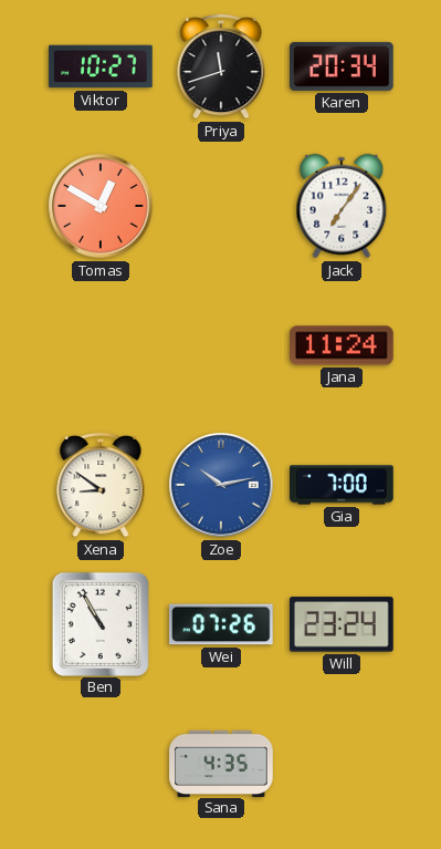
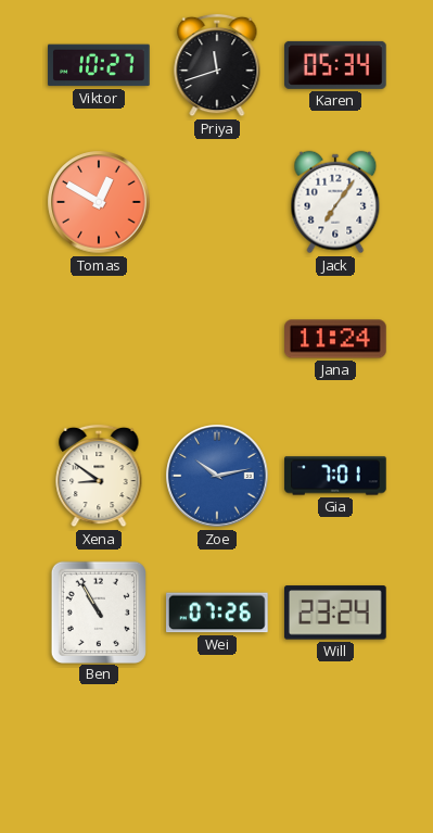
Karen: 20:34 -> 05:34 (336, 65)
Gia: 7:00 -> 7:01 (335, 476)
Sana: 4:35 -> none (221, 763)
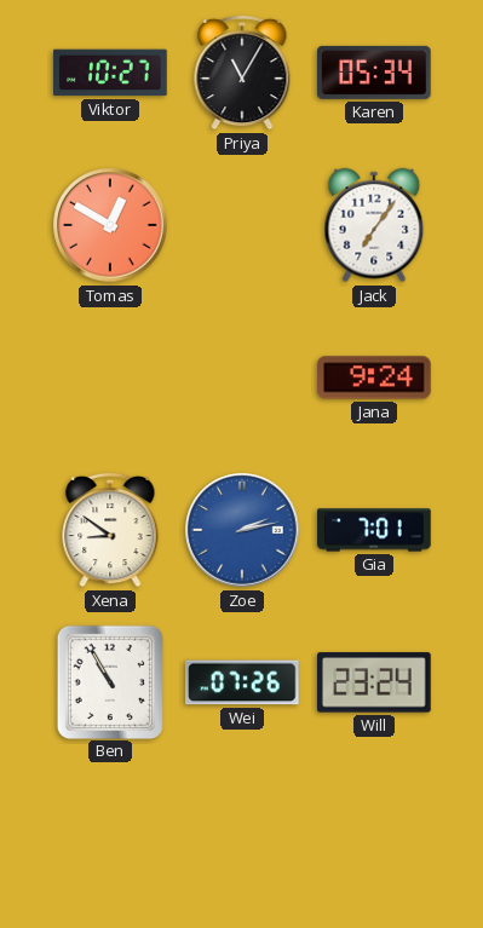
Priya: 11:42 -> 11:05 (242, 73)
Jana: 11:24 -> 9:24 (374, 377)
Zoe: 10:13 -> 2:13 (242, 530)
